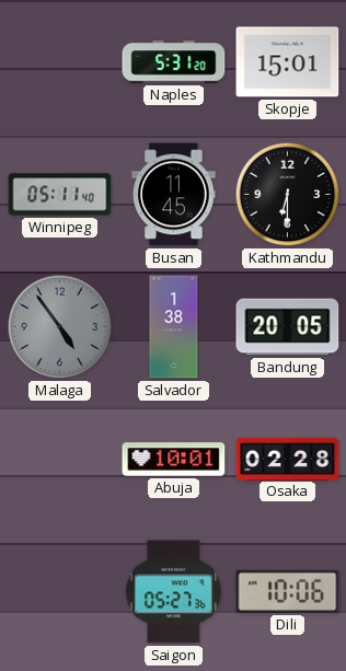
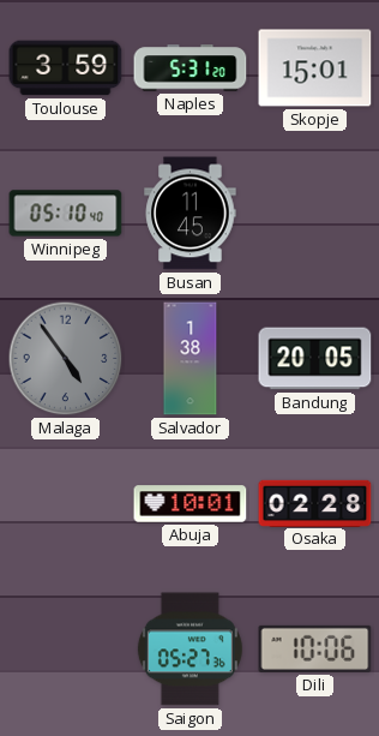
Toulouse: none -> 3:59 (66, 68)
Winnipeg: 05:11 -> 05:10 (66, 214)
Kathmandu: 6:30 -> none (288, 195)
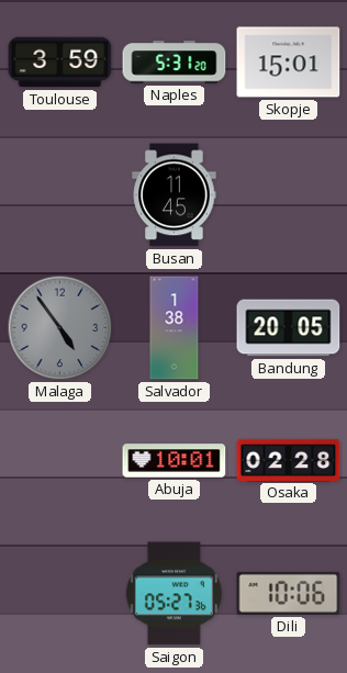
Winnipeg: 05:10 -> none (66, 214)
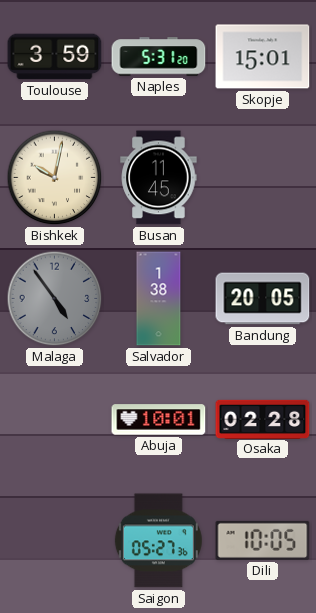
Bishkek: none -> 10:02 (55, 178)
Dili: 10:06 -> 10:05 (263, 540)
